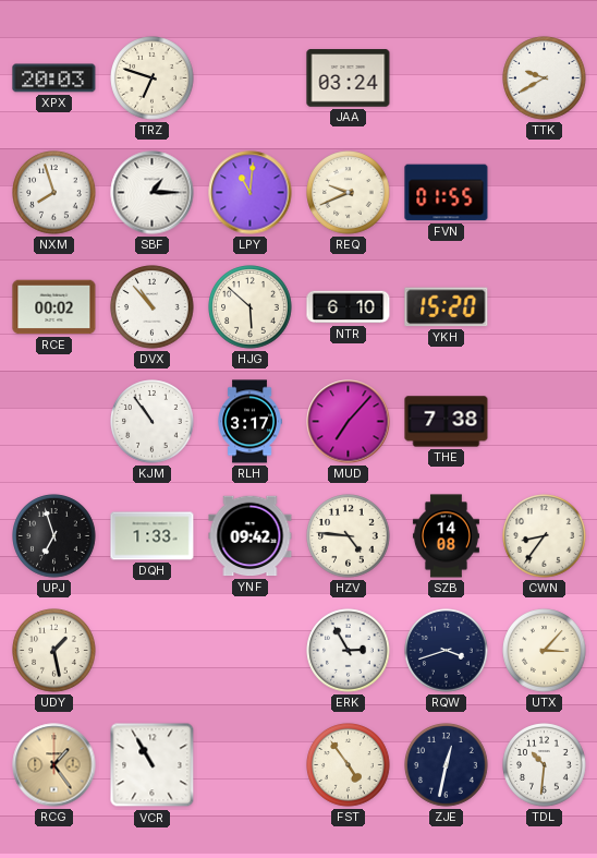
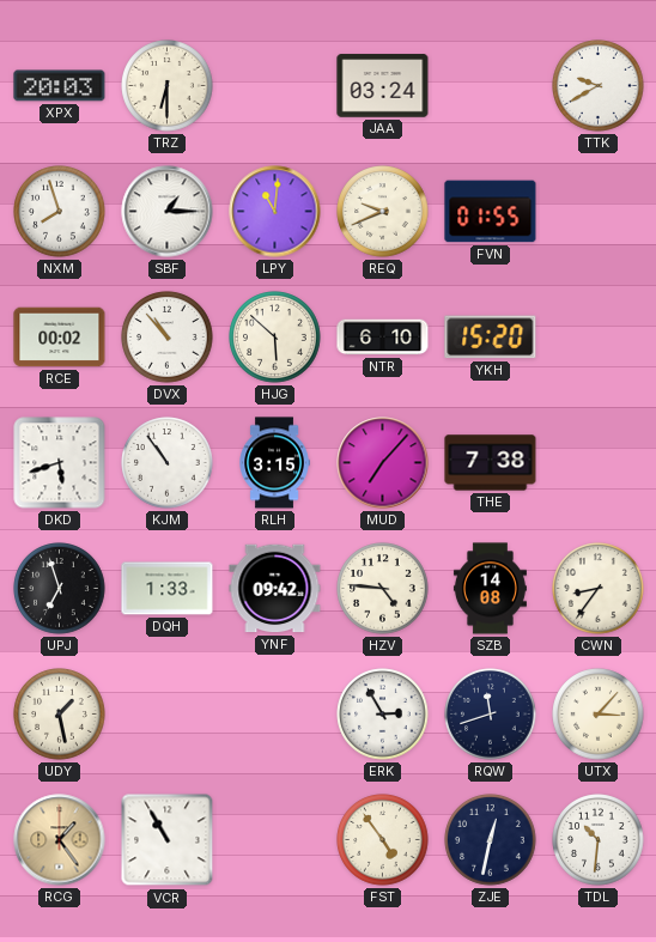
TRZ: 6:48 -> 6:30 (168, 86)
DKD: none -> 5:42 (60, 463)
RLH: 3:17 -> 3:15 (274, 463)
RQW: 3:42 -> 11:42 (491, 715)
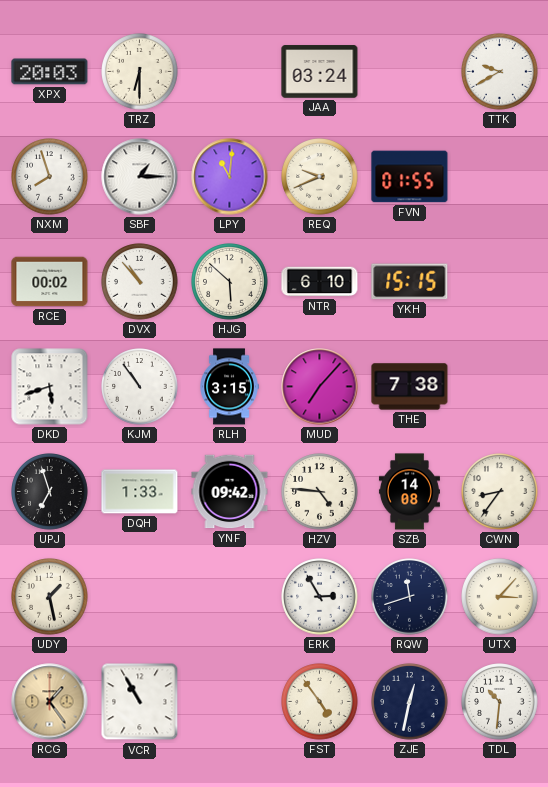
YKH: 15:20 -> 15:15 (410, 282)
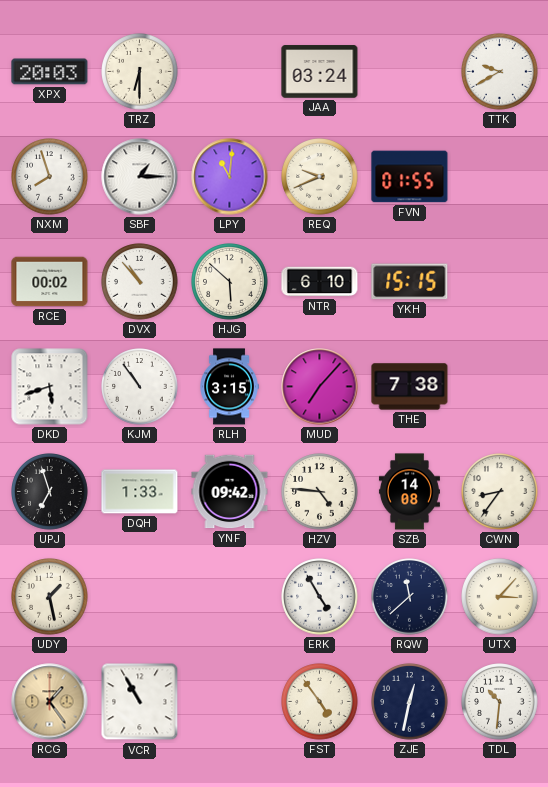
ERK: 2:55 -> 4:55 (320, 597)
RQW: 11:42 -> 11:38 (410, 597)
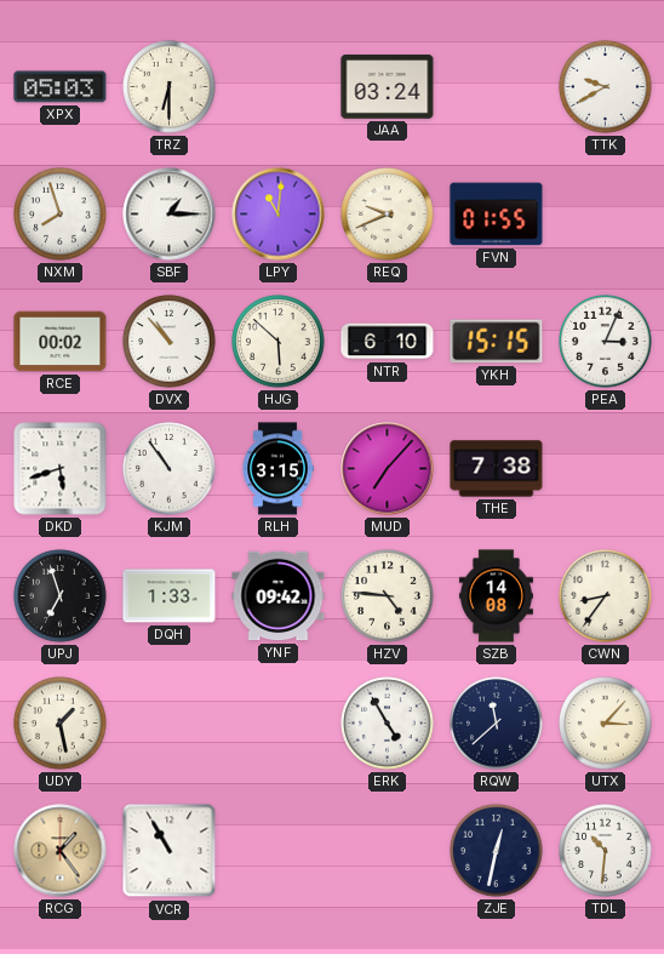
XPX: 20:03 -> 05:03 (61, 87)
PEA: none -> 3:04 (606, 342)
FST: 4:54 -> none (320, 702)
